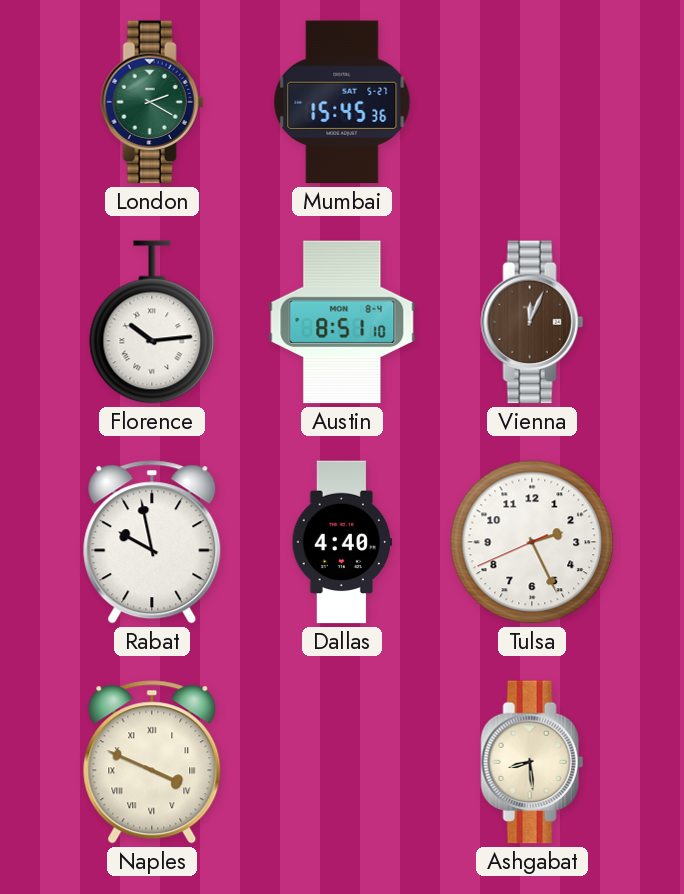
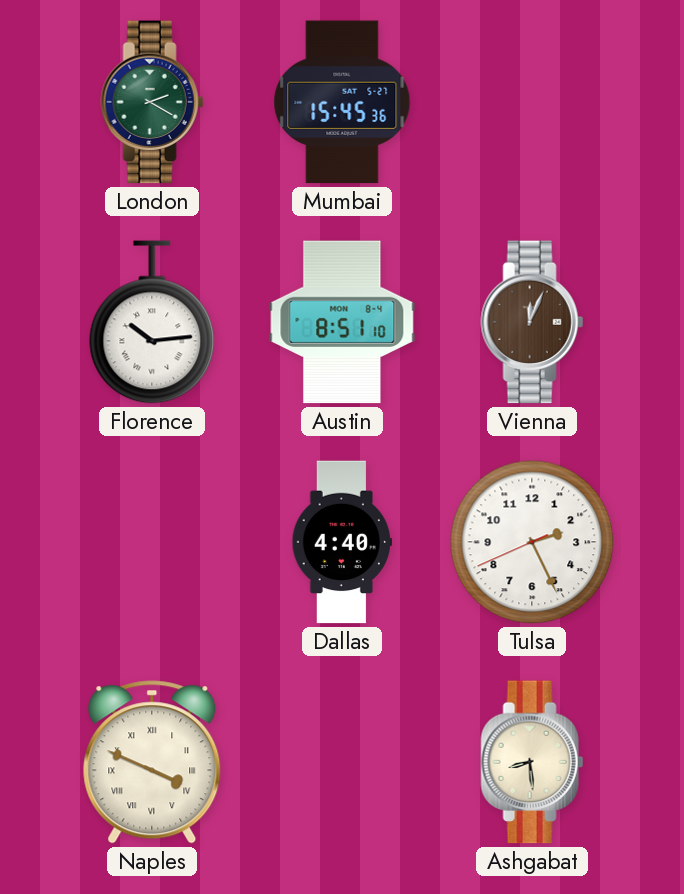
Rabat: 9:58 -> none (152, 542)
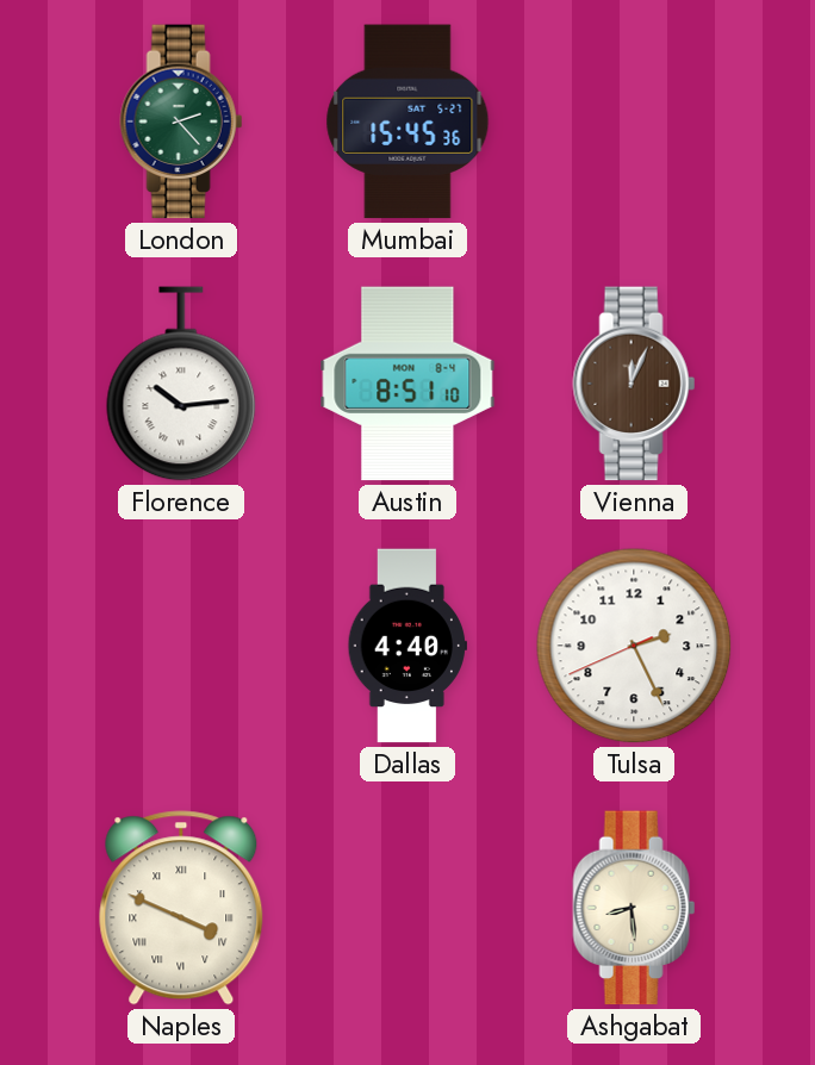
London: 2:20 -> 2:23 (181, 122)
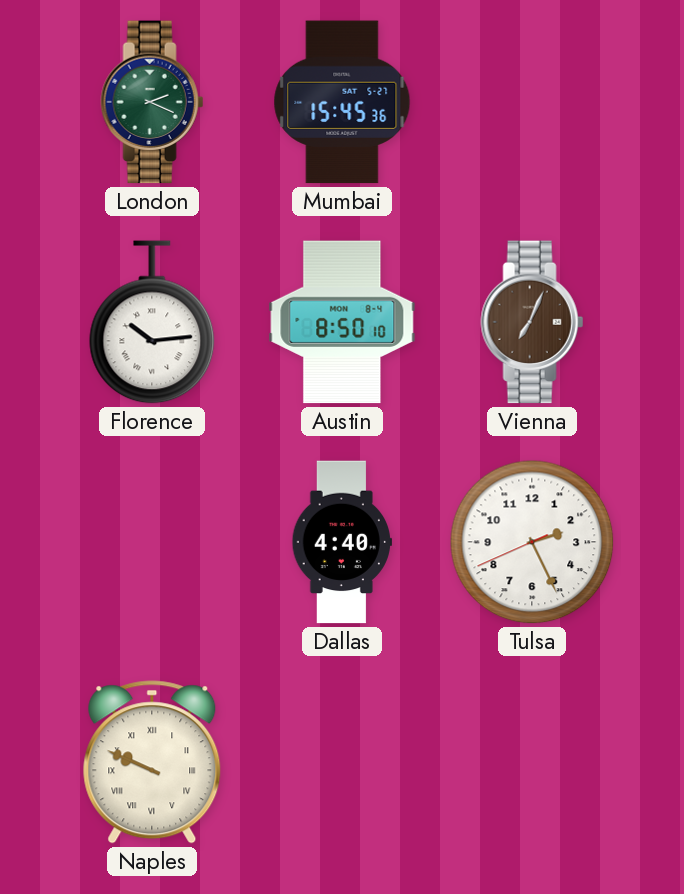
London: 2:23 -> 2:19 (152, 102)
Austin: 8:51 -> 8:50 (342, 322)
Vienna: 12:04 -> 7:04 (532, 322)
Naples: 3:49 -> 9:49 (152, 762)
Ashgabat: 8:29 -> none (634, 908)
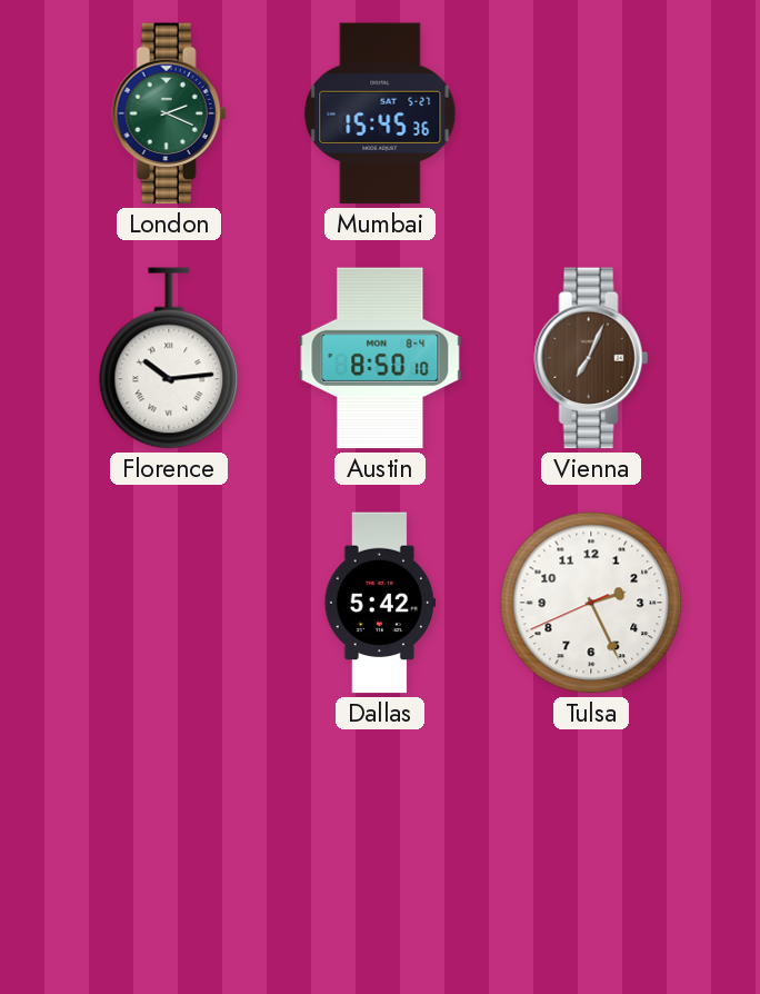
Dallas: 4:40 -> 5:42 (379, 603)
Naples: 9:49 -> none (152, 762)
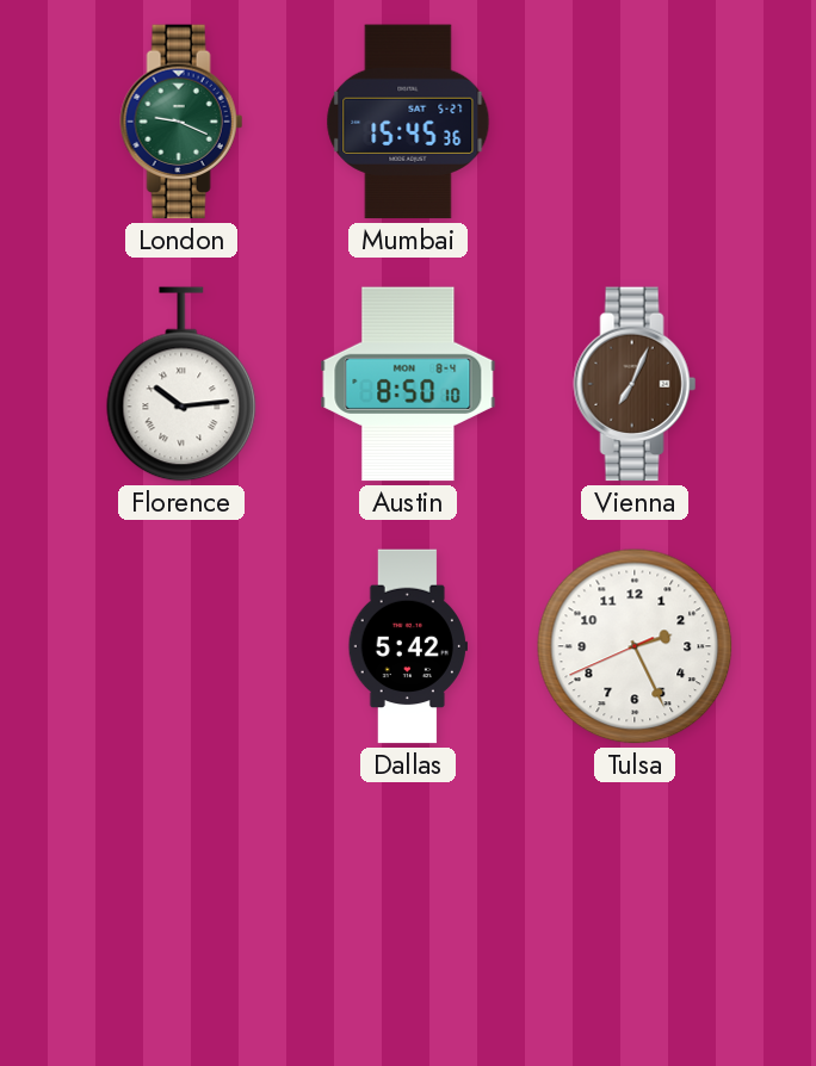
London: 2:19 -> 9:19 (181, 122)
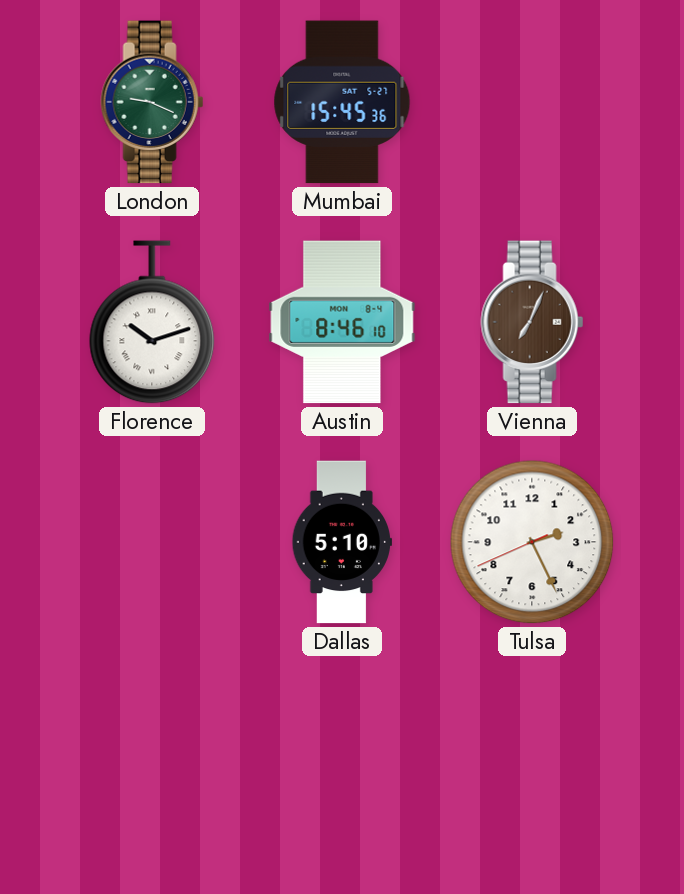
Florence: 10:14 -> 10:12 (152, 322)
Austin: 8:50 -> 8:46 (342, 322)
Dallas: 5:42 -> 5:10 (341, 542)
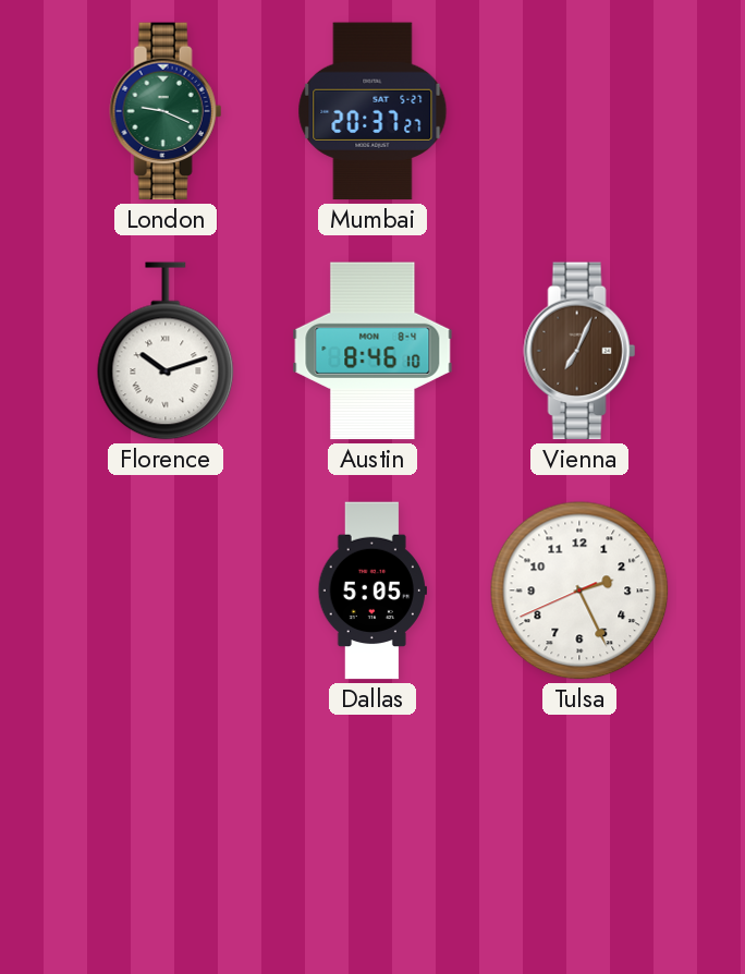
Mumbai: 15:45 -> 20:37 (373, 111)
Dallas: 5:10 -> 5:05 (371, 591)
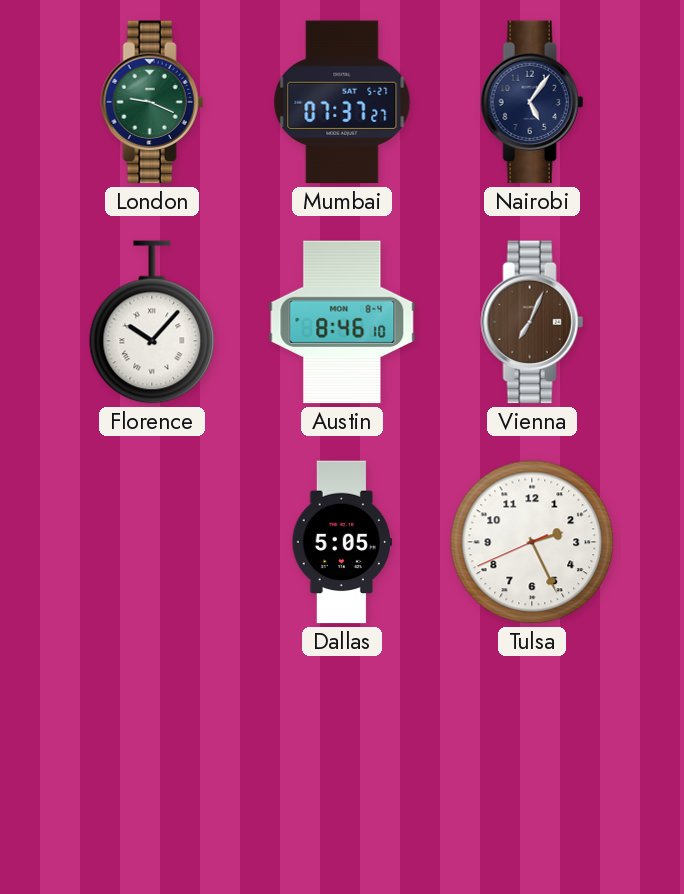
Mumbai: 20:37 -> 07:37 (342, 102)
Nairobi: none -> 5:06 (532, 102)
Florence: 10:12 -> 10:07 (152, 322)
